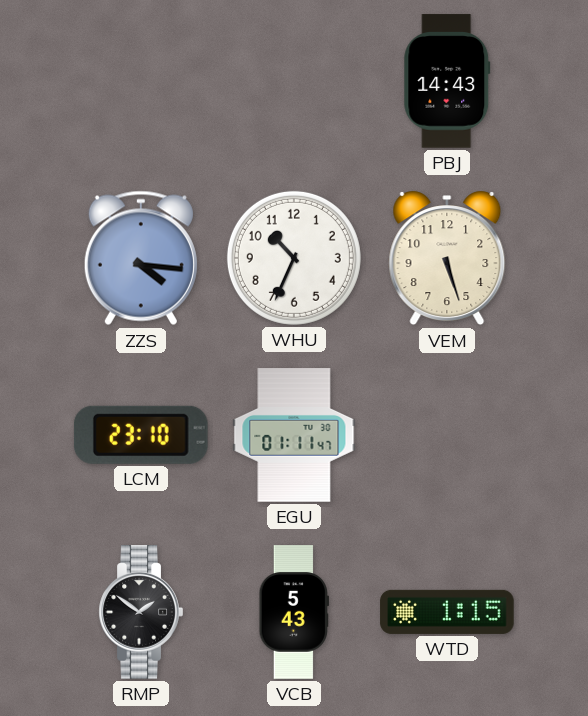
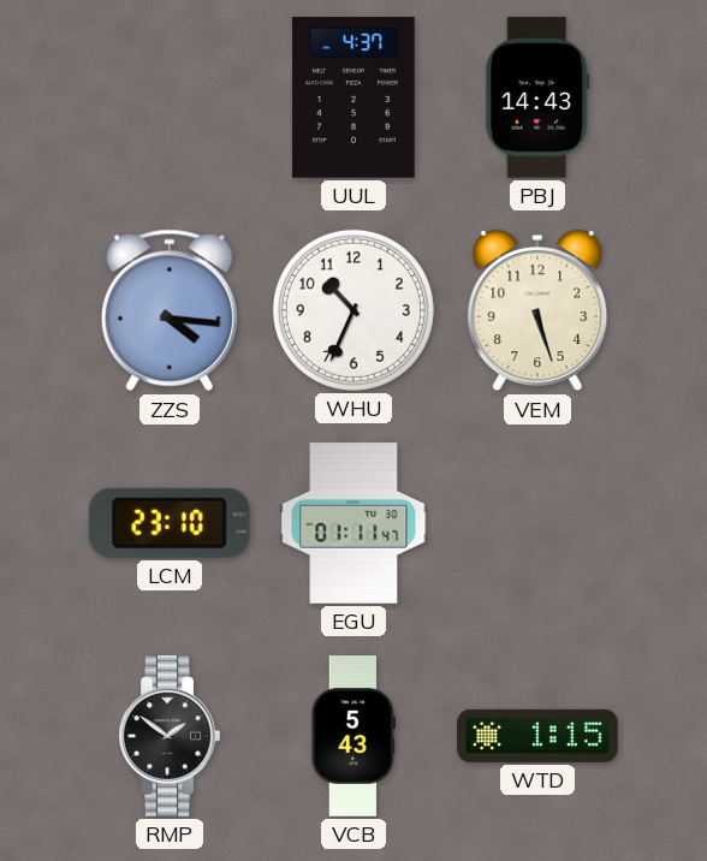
UUL: none -> 4:37 (353, 97)
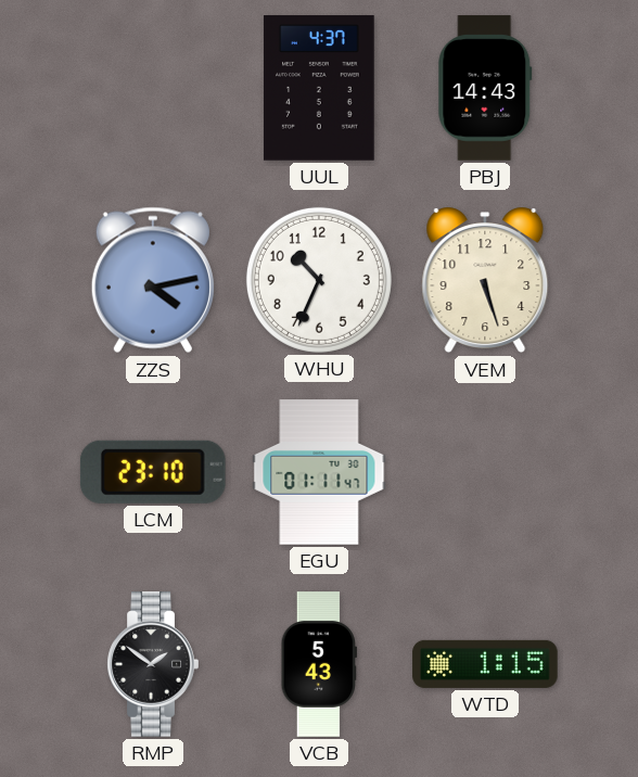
ZZS: 4:16 -> 4:13 (153, 280)
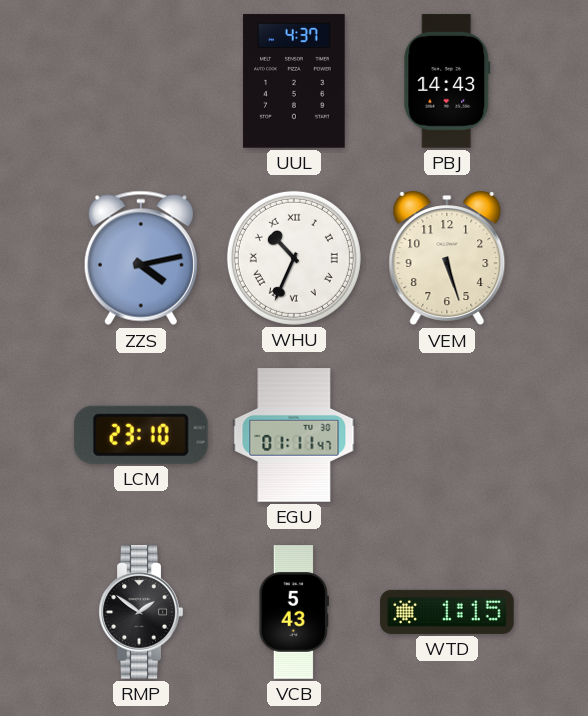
WHU numerals: Arabic -> Roman (294, 258)
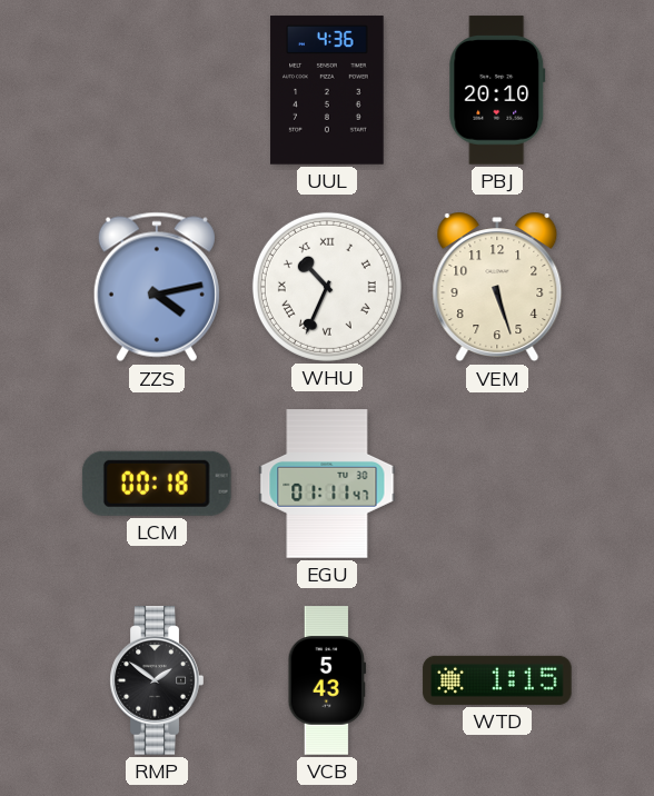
UUL: 4:37 -> 4:36 (327, 90)
PBJ: 14:43 -> 20:10 (497, 90)
LCM: 23:10 -> 00:18 (157, 484)
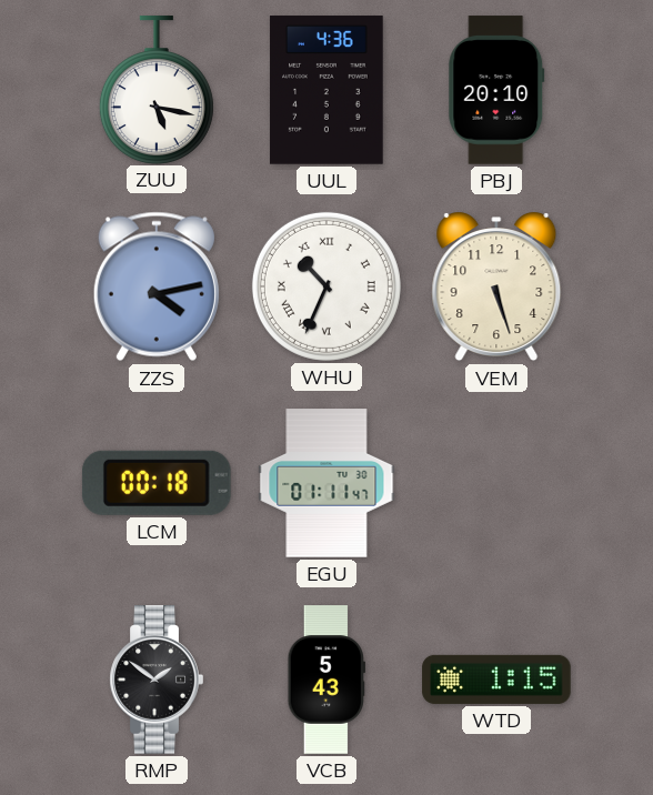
ZUU: none -> 5:17 (157, 90)
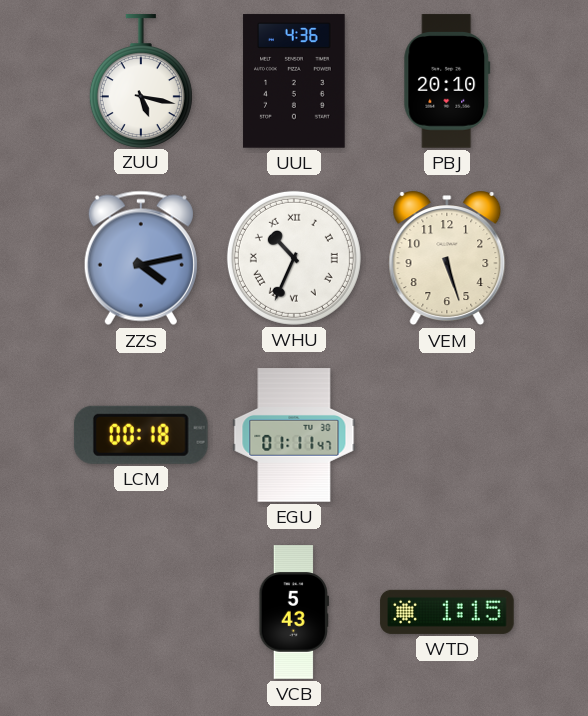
RMP: 1:51 -> none (157, 680)
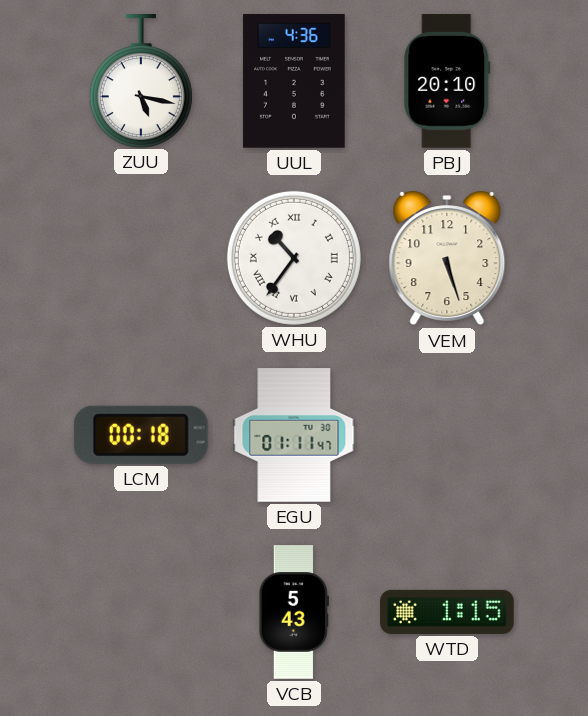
ZZS: 4:13 -> none (141, 258)
WHU: 10:34 -> 10:36 (294, 258)
